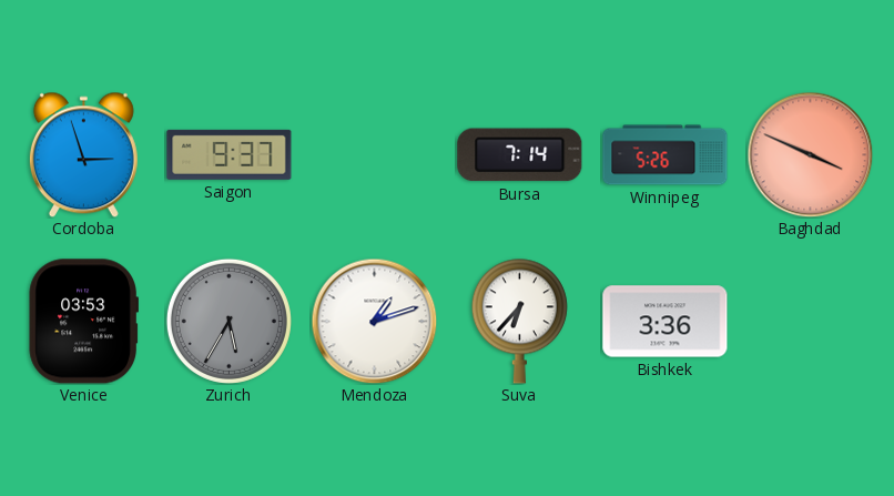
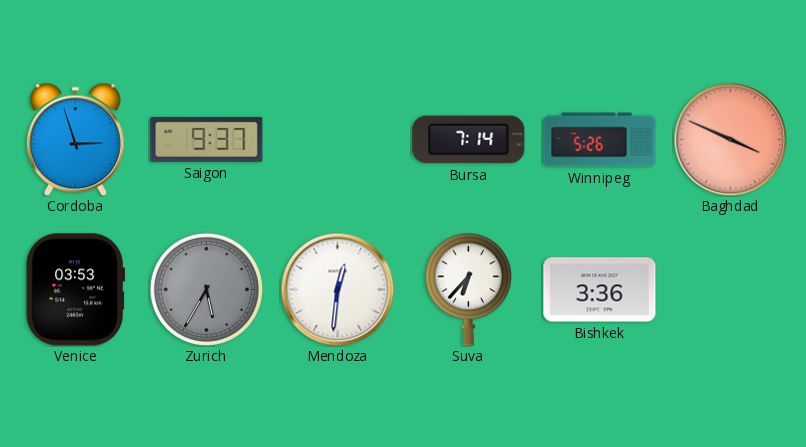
Mendoza: 1:12 -> 12:31 (337, 289)
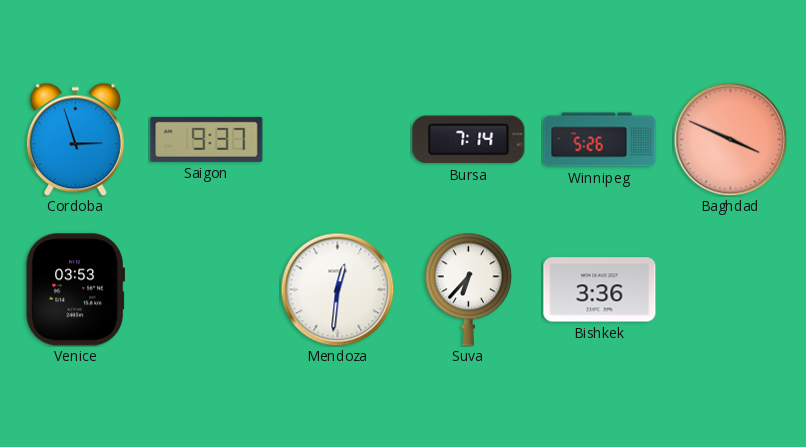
Zurich: 5:35 -> none (206, 289)
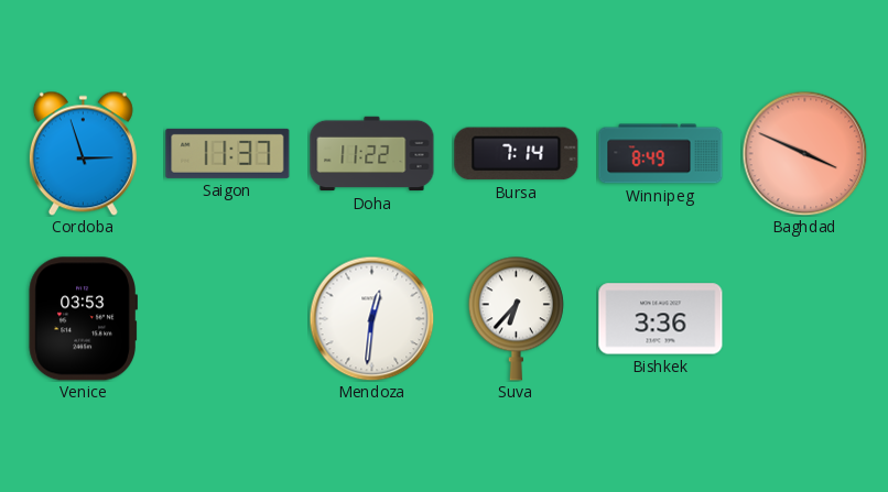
Saigon: 9:37 -> 11:37 (228, 153)
Doha: none -> 11:22 (372, 154)
Winnipeg: 5:26 -> 8:49 (661, 154)
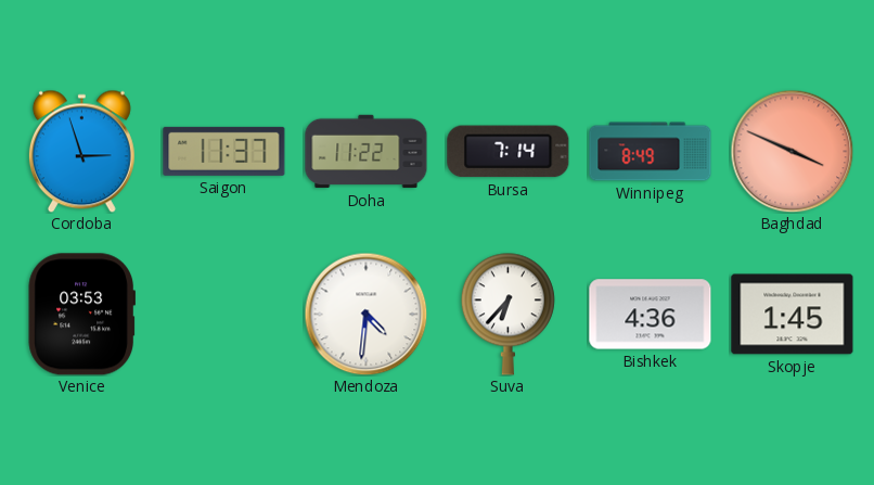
Mendoza: 12:31 -> 4:31 (365, 314)
Bishkek: 3:36 -> 4:36 (651, 315)
Skopje: none -> 1:45 (793, 315)
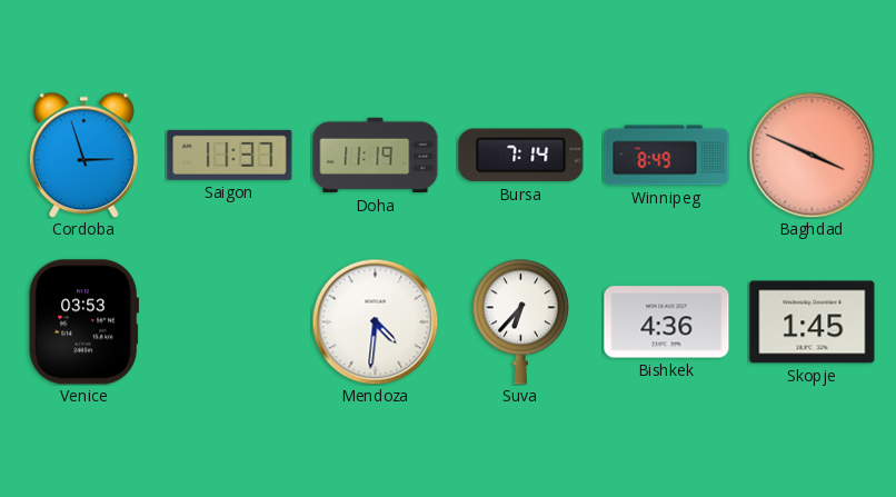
Doha: 11:22 -> 11:19 (376, 156)
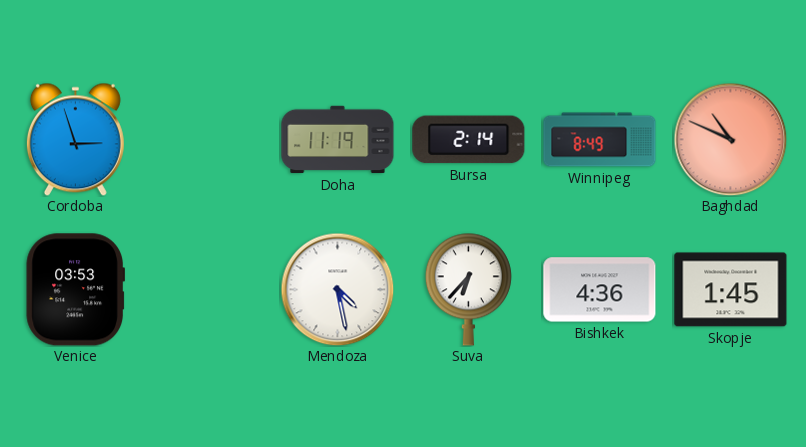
Saigon: 11:37 -> none (230, 155)
Bursa: 7:14 -> 2:14 (469, 140)
Baghdad: 3:49 -> 10:49 (730, 139)
Mendoza: 4:31 -> 4:28 (337, 289)
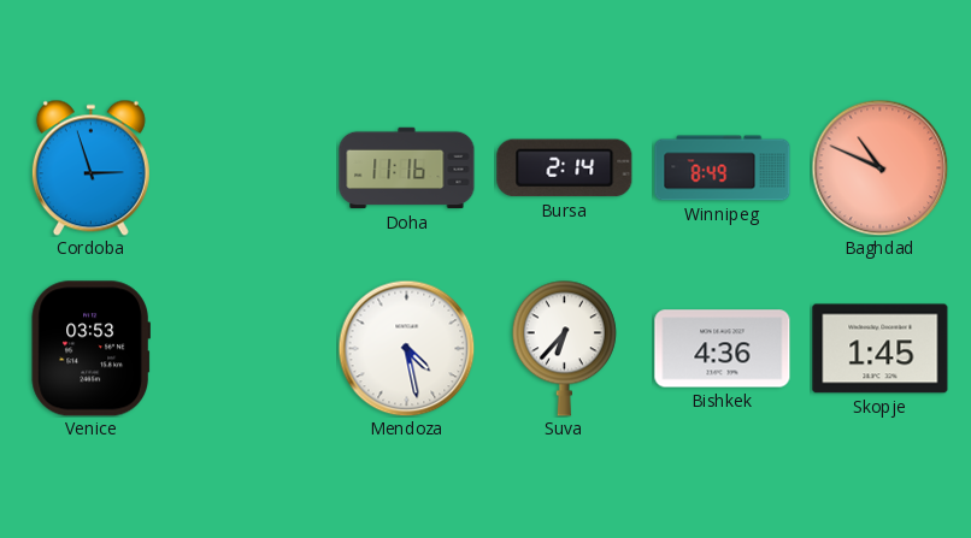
Doha: 11:19 -> 11:16 (407, 169)
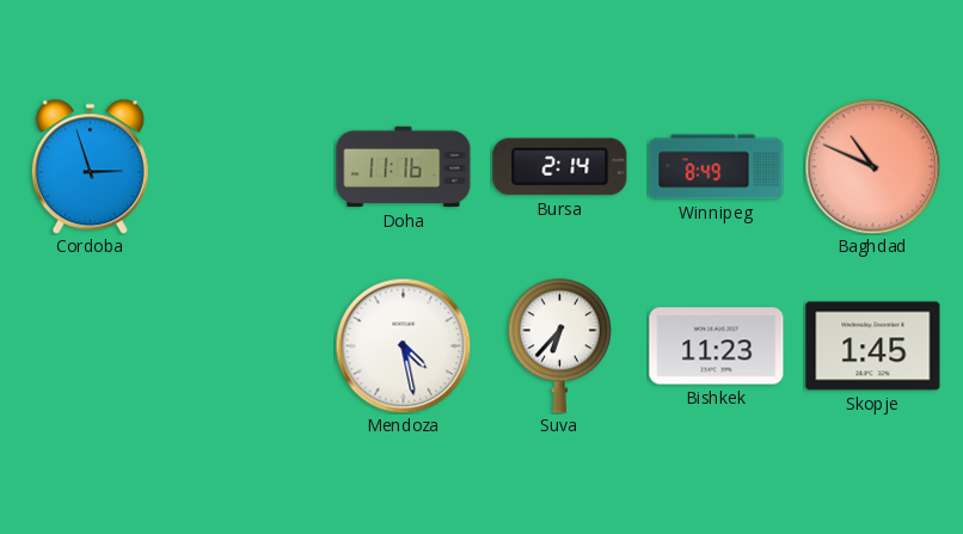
Venice: 03:53 -> none (90, 349)
Bishkek: 4:36 -> 11:23 (717, 346)
